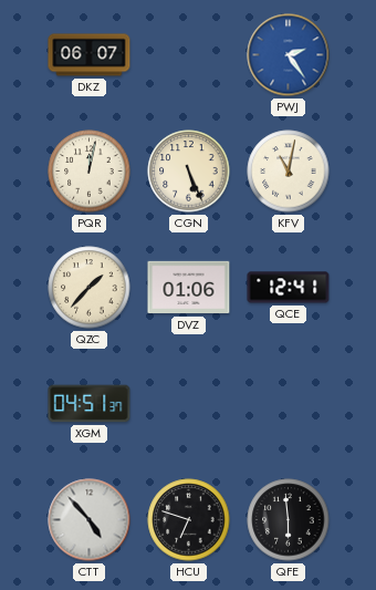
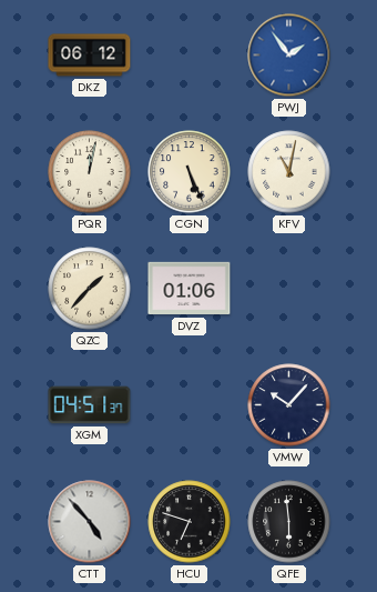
DKZ: 06:07 -> 06:12 (90, 56)
PWJ: 2:24 -> 1:54 (289, 56)
QCE: 12:41 -> none (289, 288)
VMW: none -> 10:07 (289, 405)
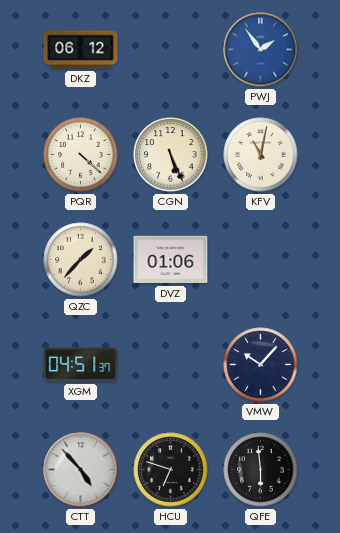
PQR: 12:02 -> 4:22 (81, 155)
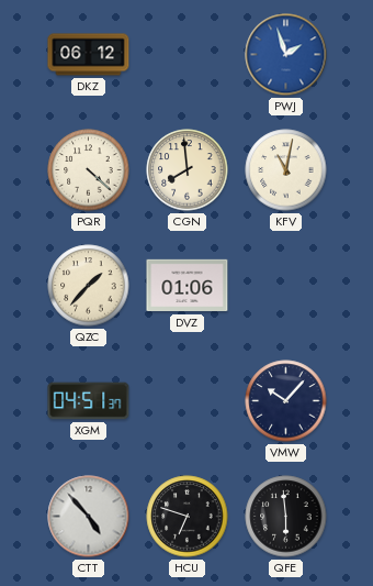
PWJ: 1:54 -> 1:57 (286, 55)
CGN: 5:26 -> 7:59 (188, 170)
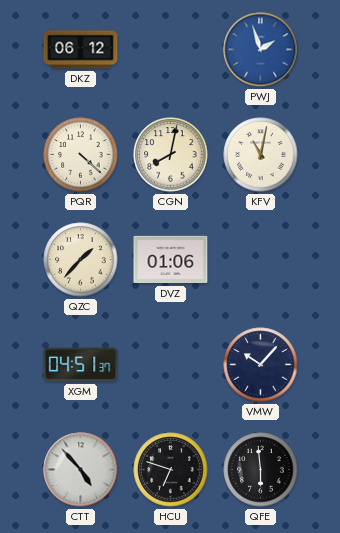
CGN: 7:59 -> 8:02 (171, 155)
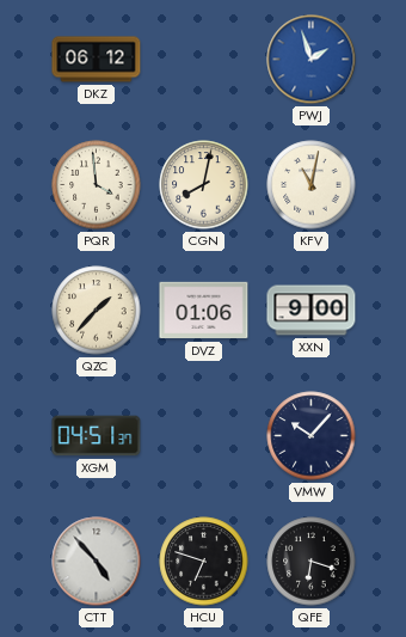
PQR: 4:22 -> 3:59 (97, 185)
XXN: none -> 9:00 (312, 311)
QFE: 5:59 -> 6:18 (312, 562)
